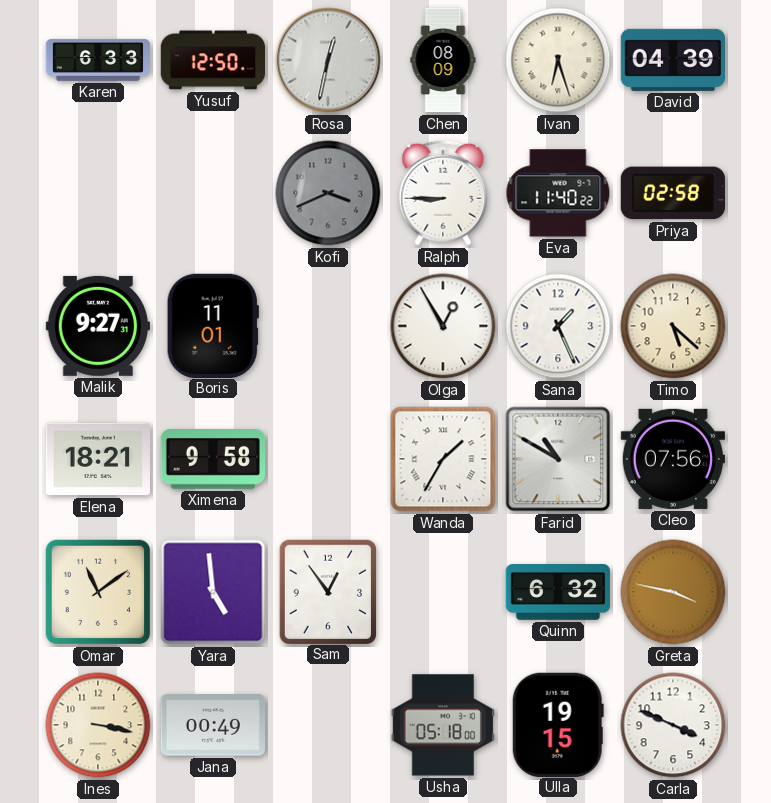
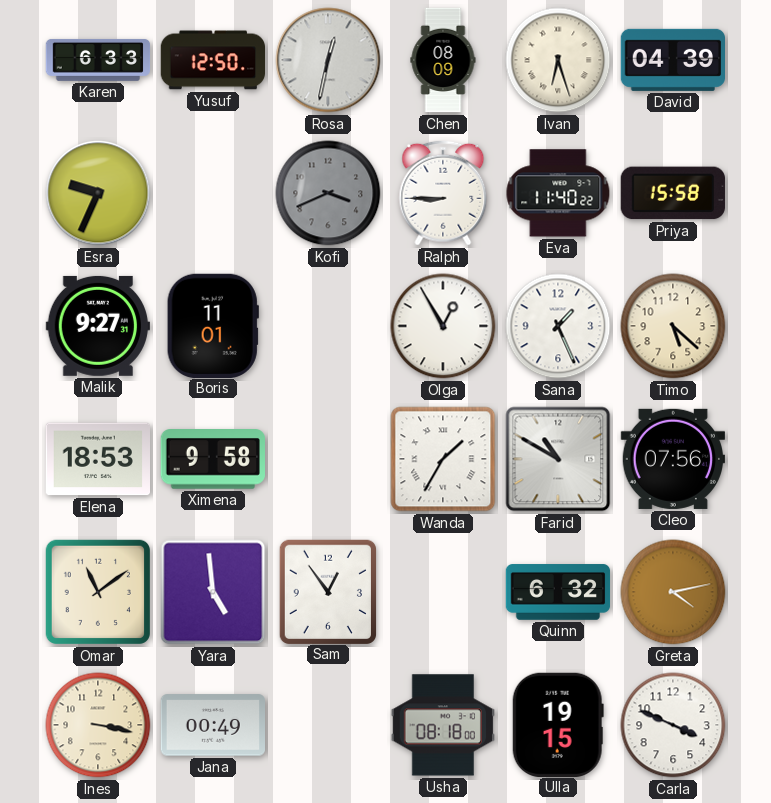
Esra: none -> 9:34 (98, 193)
Priya: 02:58 -> 15:58 (673, 193)
Elena: 18:21 -> 18:53 (97, 459)
Greta: 3:47 -> 4:13 (673, 592)
Usha: 05:18 -> 08:18 (442, 725)
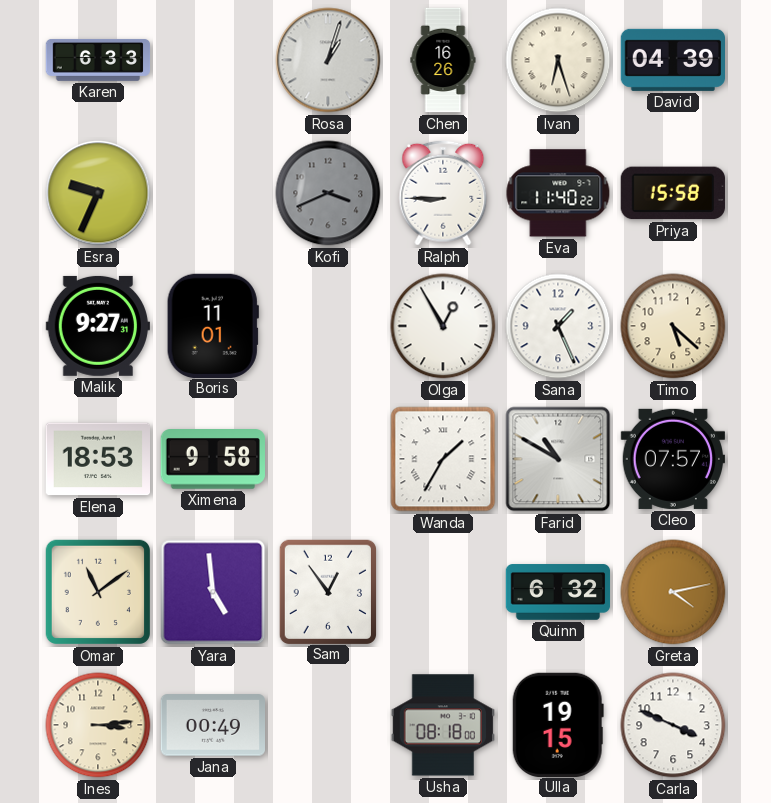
Yusuf: 12:50 -> none (213, 60)
Rosa: 12:32 -> 1:03 (328, 60)
Chen: 08:09 -> 16:26 (443, 60)
Cleo: 07:56 -> 07:57 (672, 459)
Ines: 3:17 -> 3:14 (98, 725)
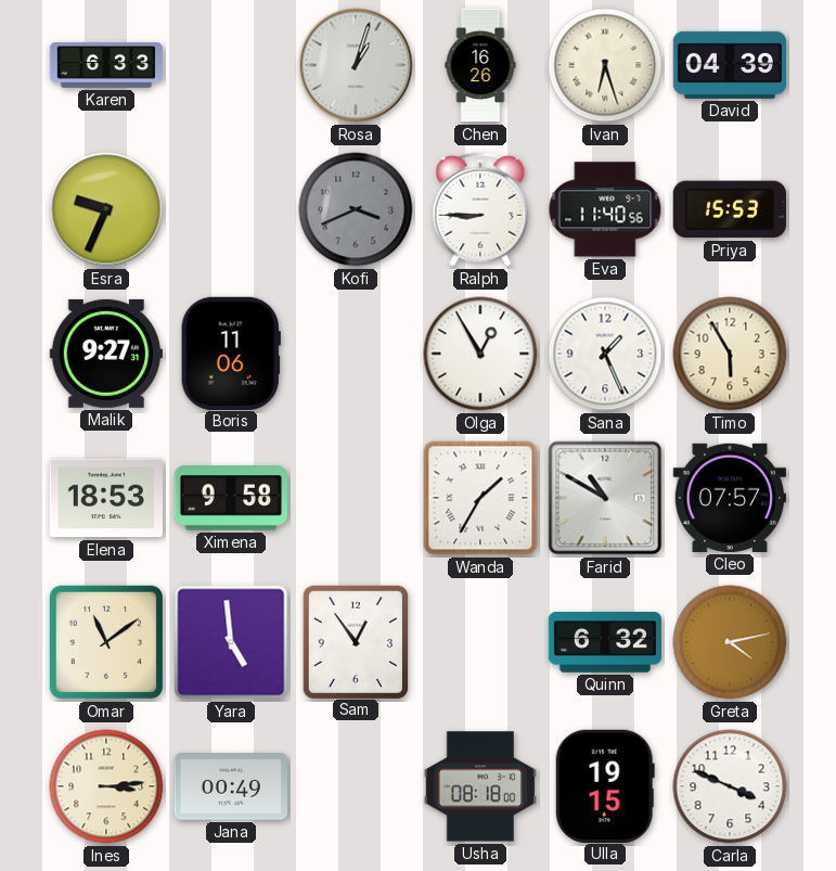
Eva: 11:40:22 -> 11:40:56 (605, 209)
Priya: 15:58 -> 15:53 (730, 209)
Boris: 11:01 -> 11:06 (231, 353)
Timo: 5:22 -> 5:55 (730, 354)
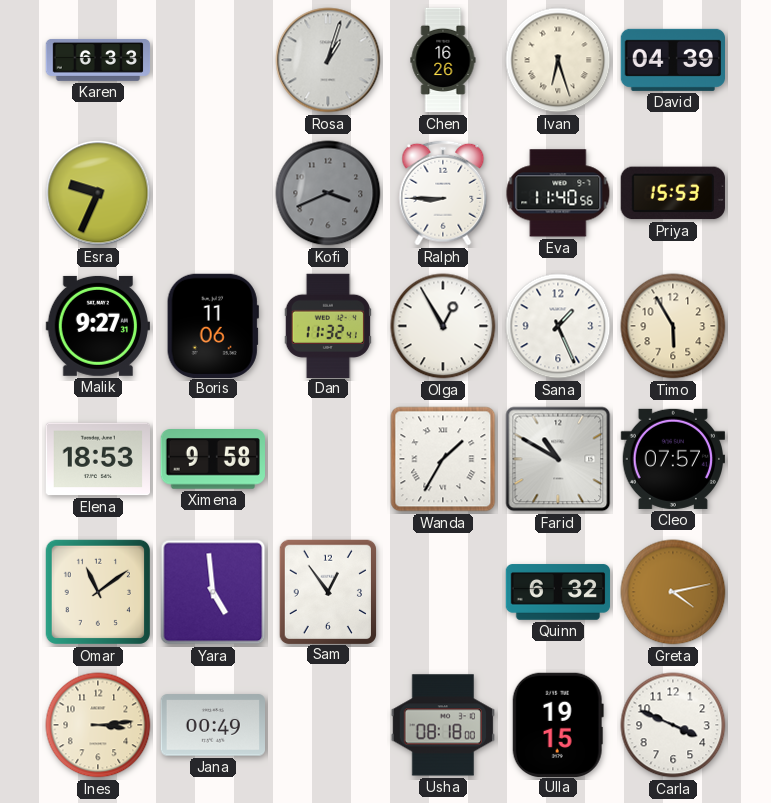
Dan: none -> 11:32 (328, 325)
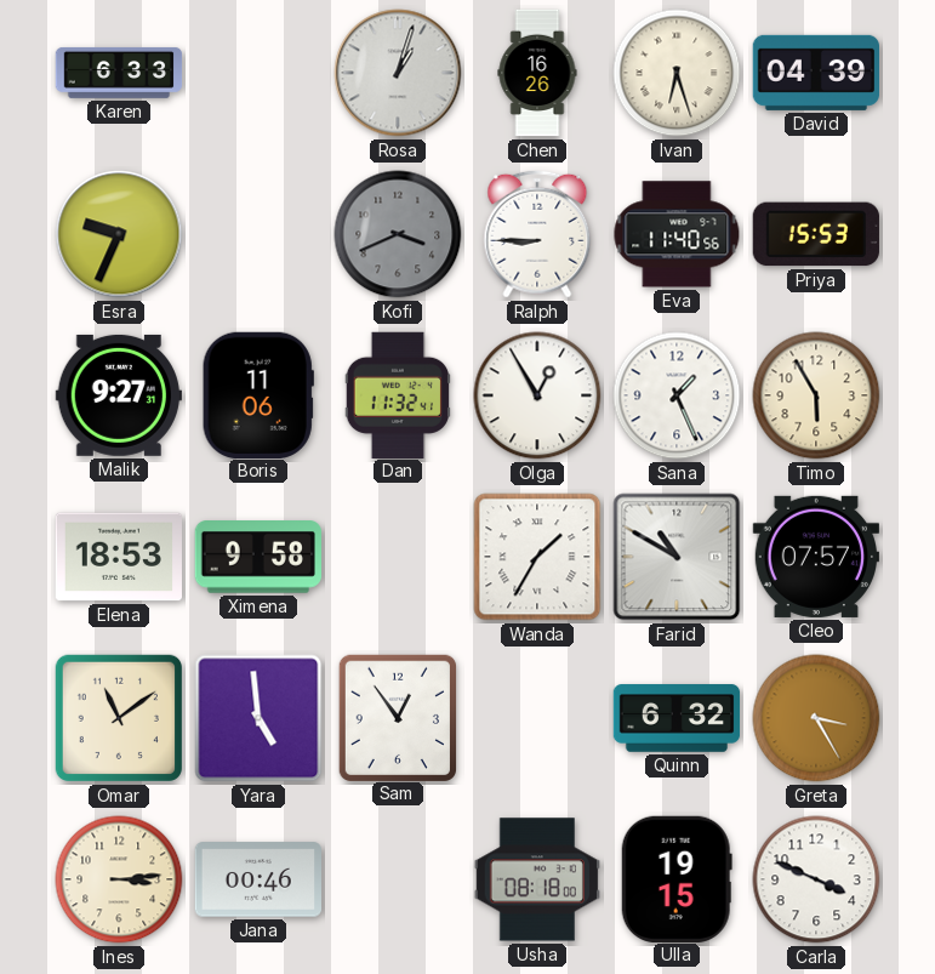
Greta: 4:13 -> 3:25 (816, 718)
Jana: 00:49 -> 00:46 (257, 879)
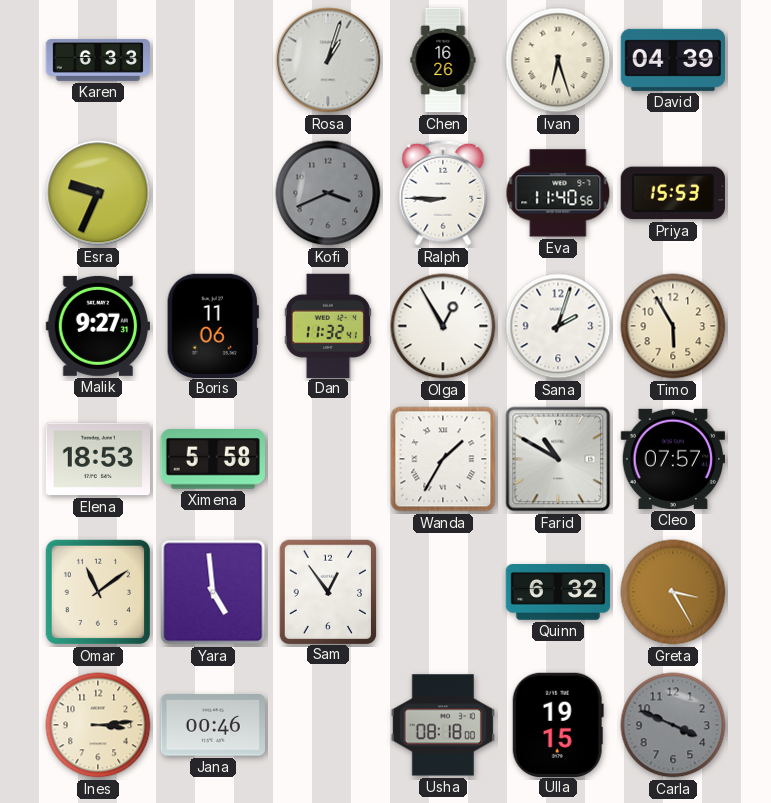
Sana: 1:26 -> 2:03 (558, 326)
Ximena: 9:58 -> 5:58 (212, 459)
Carla dial: white -> grey (673, 725)
